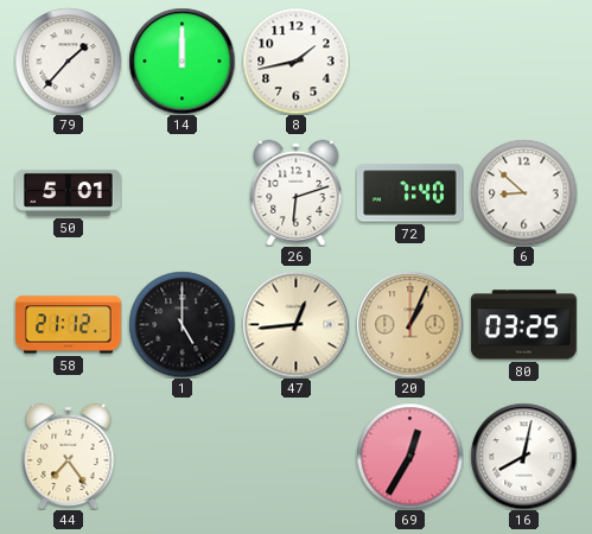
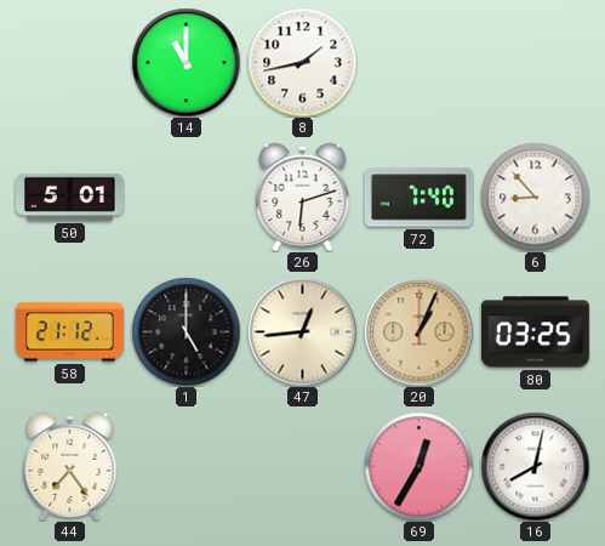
79: 1:37 -> none (68, 61)
14: 12:00 -> 11:00 (186, 62)
6: 8:52 -> 8:53 (535, 197)
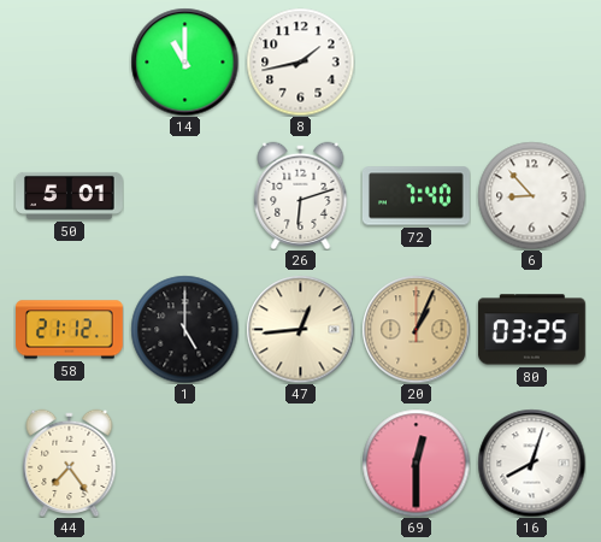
69: 12:35 -> 12:30 (416, 463)
16: 8:02 -> 8:03 (531, 463)
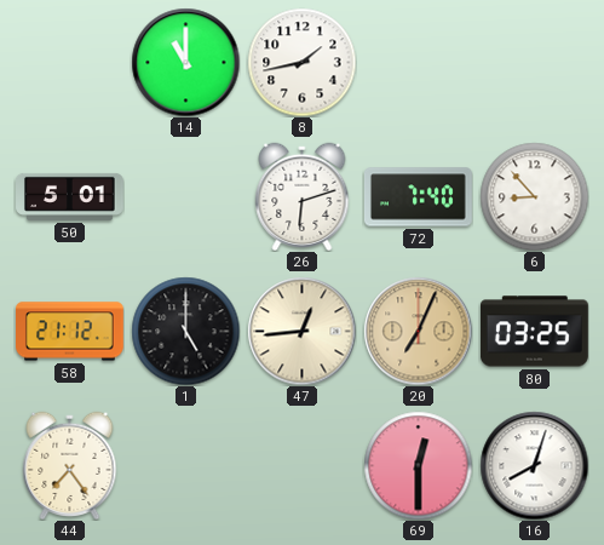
20: 1:04 -> 7:04 (418, 331)
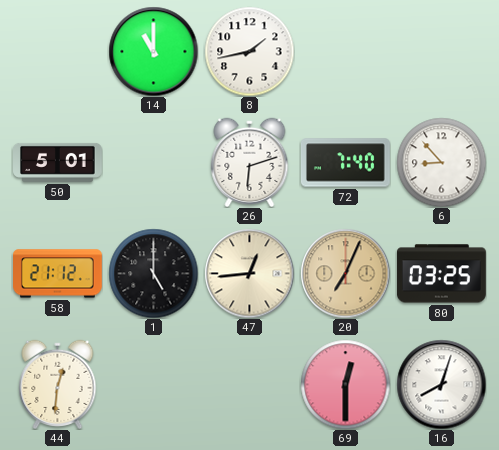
44: 7:24 -> 12:31 (58, 384)
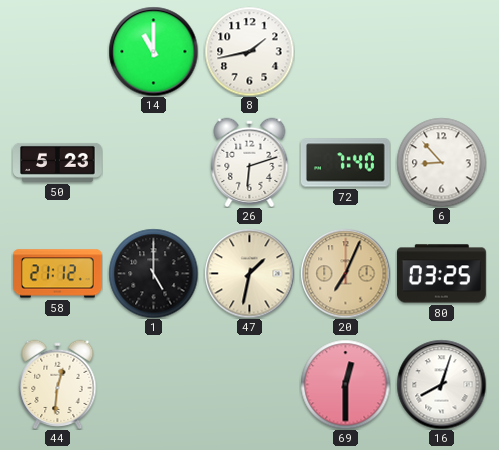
50: 5:01 -> 5:23 (58, 162)
47: 12:44 -> 1:32 (249, 273)
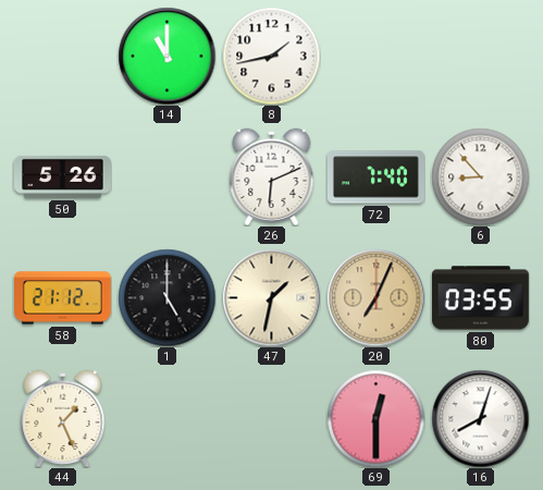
50: 5:23 -> 5:26 (63, 176)
26: 6:12 -> 6:11 (272, 176)
80: 03:25 -> 03:55 (480, 298)
44: 12:31 -> 1:26 (63, 418)
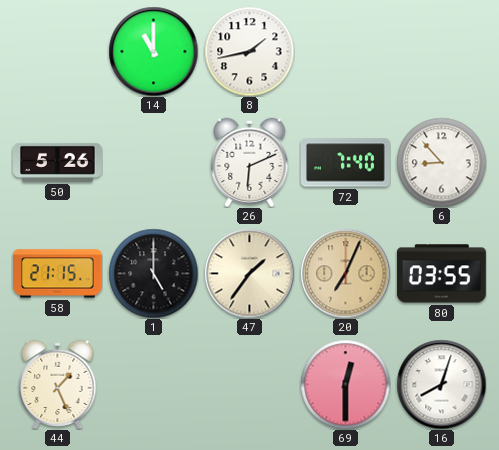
58: 21:12 -> 21:15 (58, 274)
47: 1:32 -> 1:36 (249, 273)
